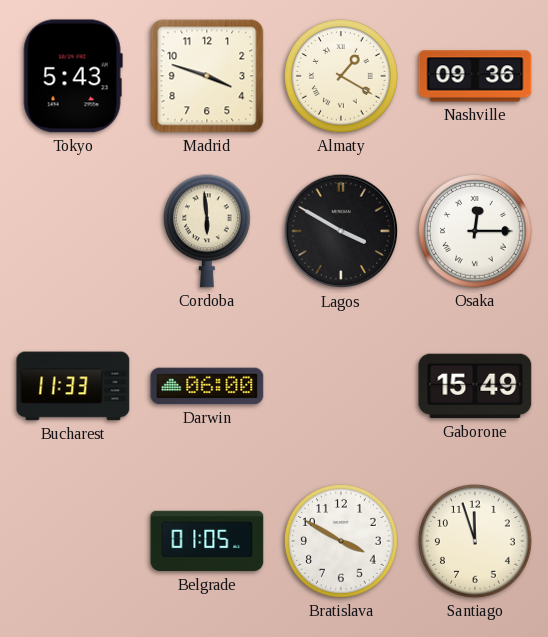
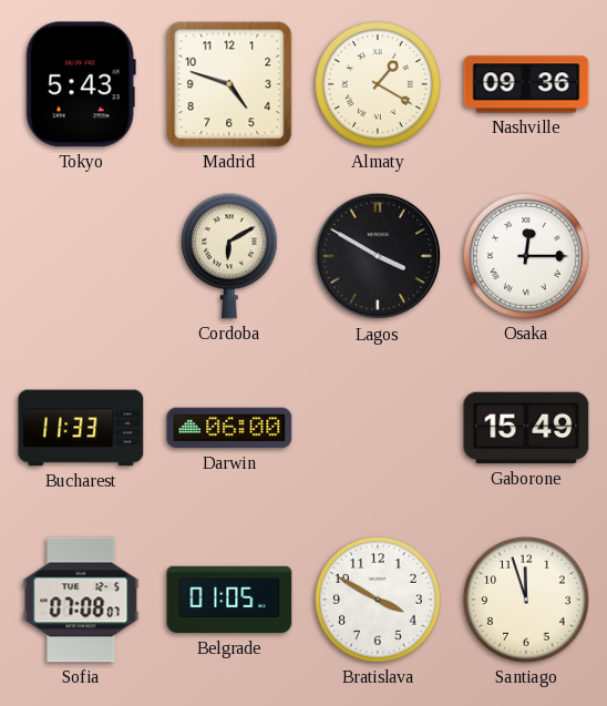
Madrid: 3:48 -> 4:48 (229, 84)
Cordoba: 5:59 -> 6:10 (229, 256)
Sofia: none -> 07:08 (81, 600)
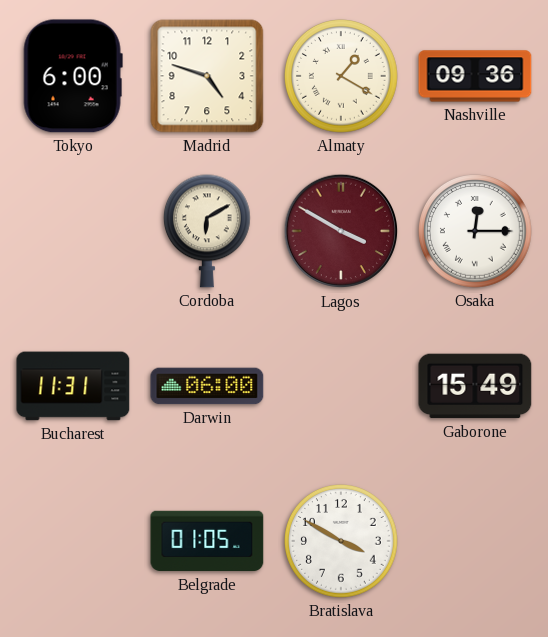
Tokyo: 5:43 -> 6:00 (73, 76)
Lagos dial: black -> burgundy (341, 231)
Bucharest: 11:33 -> 11:31 (73, 386)
Sofia: 07:08 -> none (81, 600)
Santiago: 11:57 -> none (527, 601)
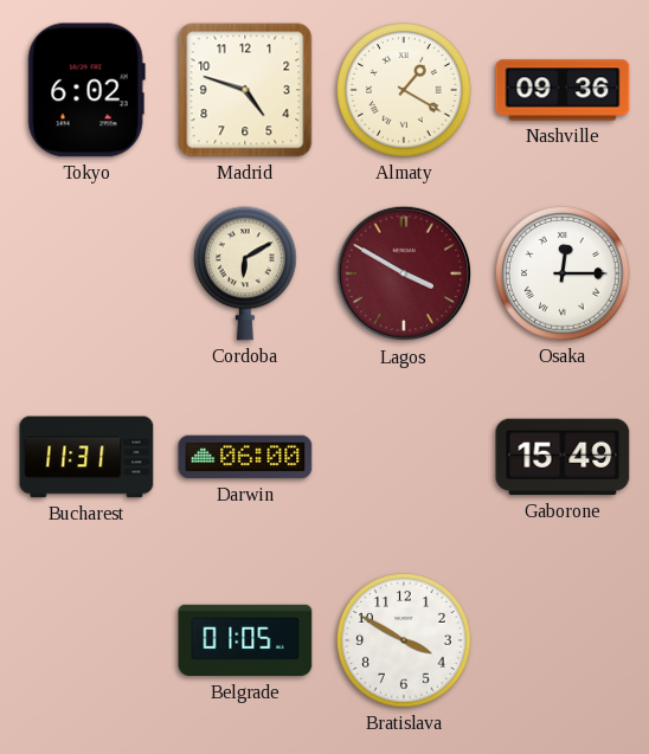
Tokyo: 6:00 -> 6:02 (86, 90)
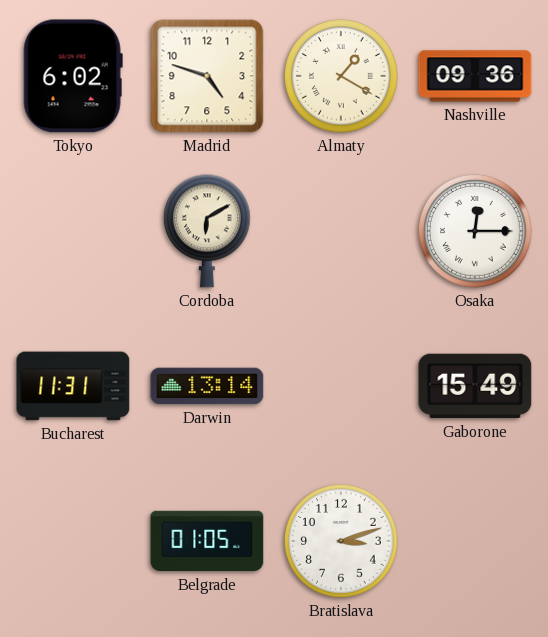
Lagos: 3:50 -> none (404, 273)
Darwin: 06:00 -> 13:14 (207, 386)
Bratislava: 3:50 -> 3:12 (342, 542)
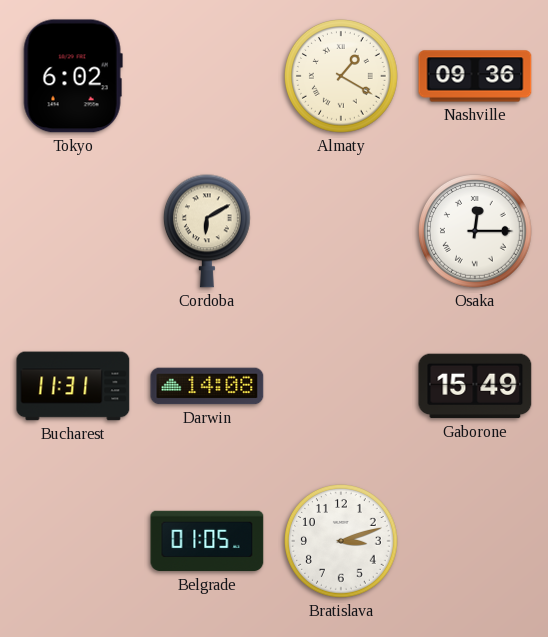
Madrid: 4:48 -> none (207, 76)
Darwin: 13:14 -> 14:08 (207, 386)
